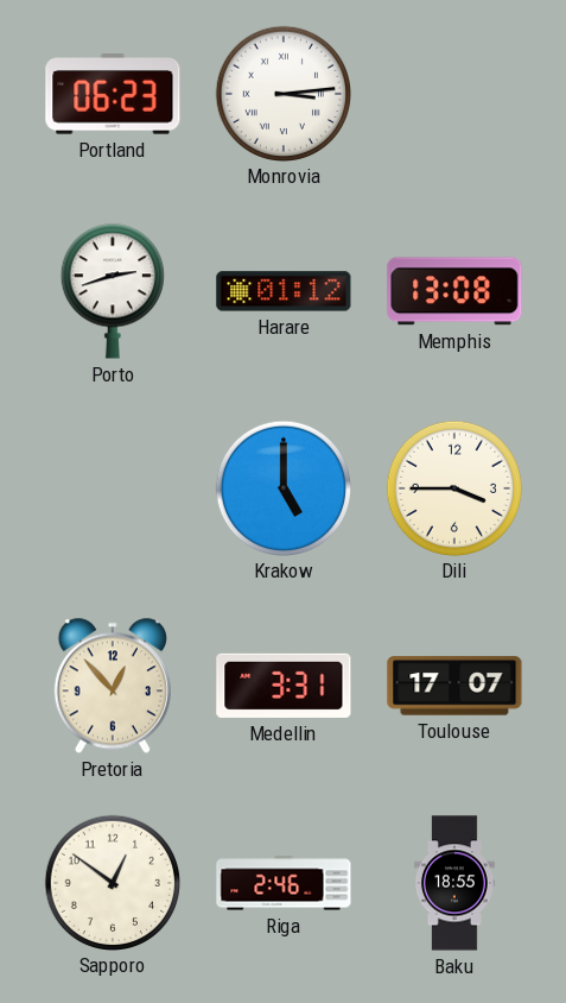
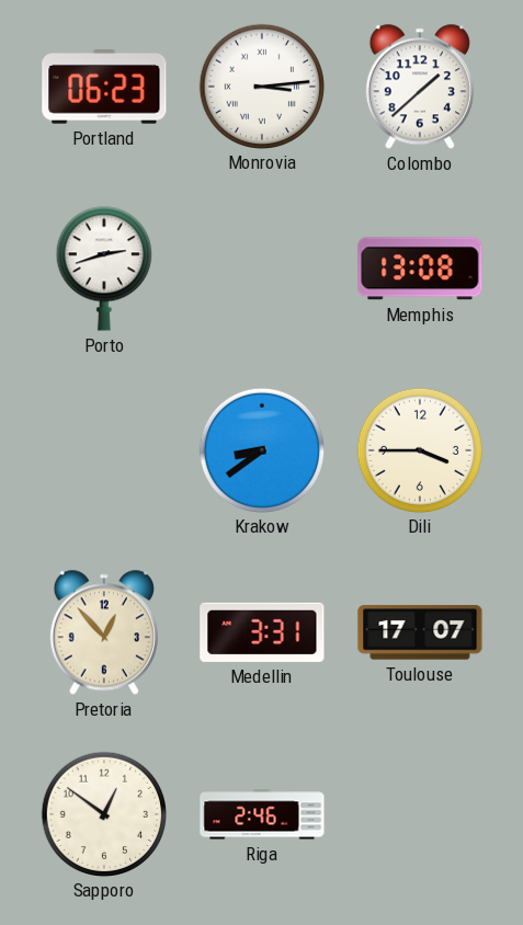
Colombo: none -> 1:38 (420, 87)
Harare: 01:12 -> none (284, 291)
Krakow: 5:00 -> 8:39 (261, 449)
Baku: 18:55 -> none (456, 883)
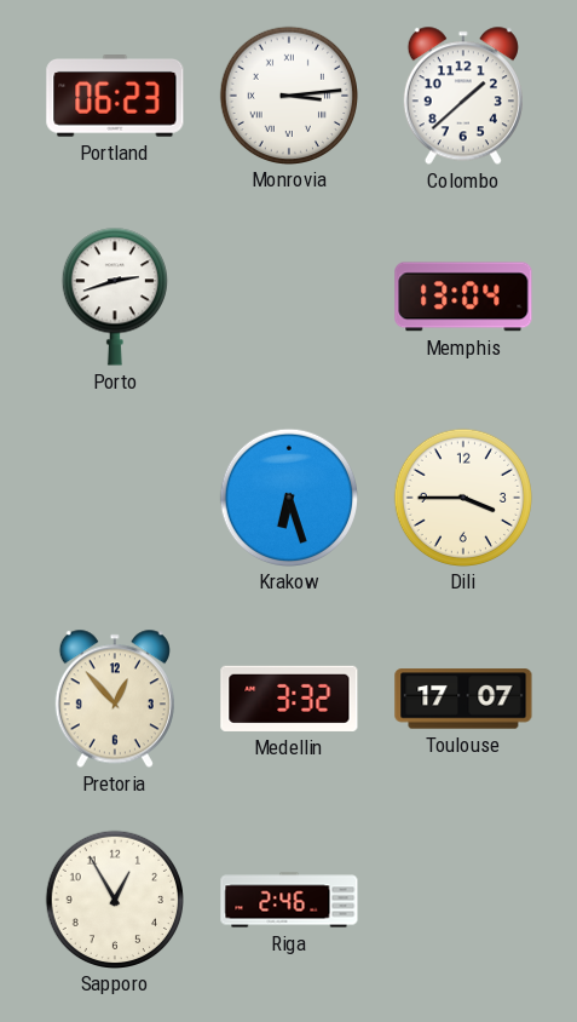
Memphis: 13:08 -> 13:04 (463, 297)
Krakow: 8:39 -> 6:27 (288, 496)
Medellin: 3:31 -> 3:32 (289, 699)
Sapporo: 12:51 -> 12:55 (114, 898)
